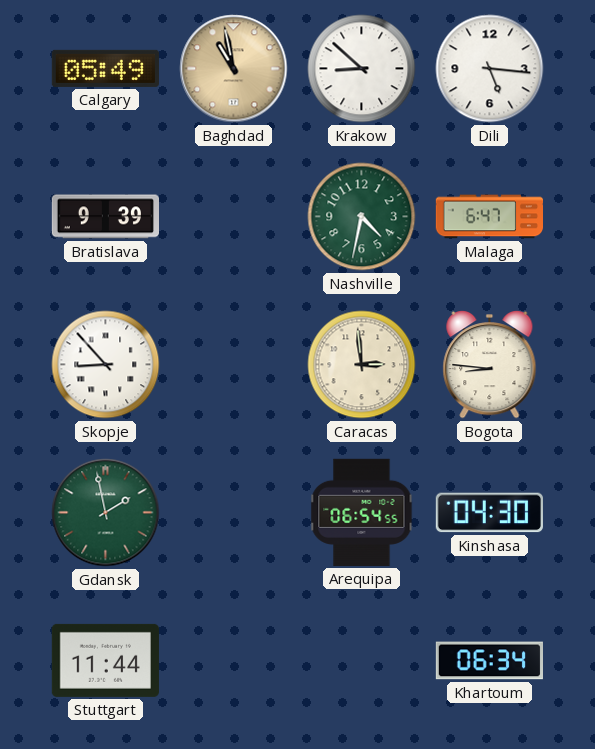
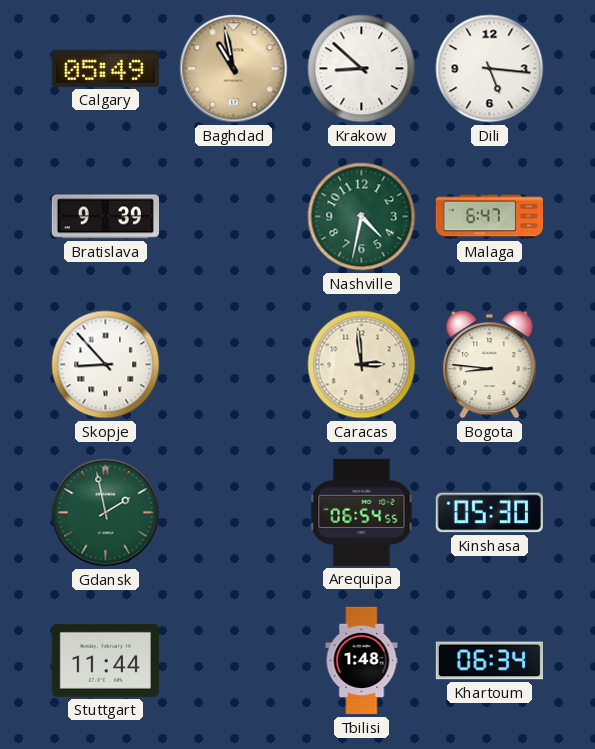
Kinshasa: 04:30 -> 05:30 (489, 513)
Tbilisi: none -> 1:48 (362, 661)
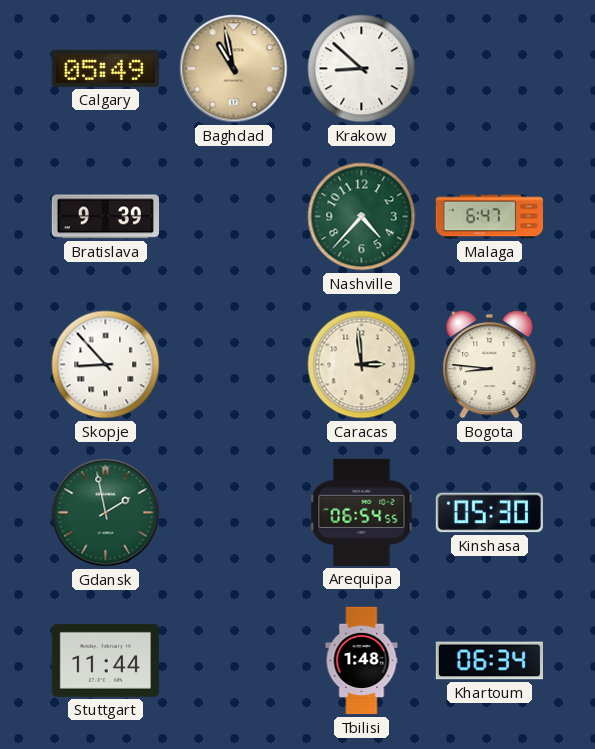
Dili: 5:16 -> none (490, 69)
Nashville: 4:32 -> 4:37 (362, 217)
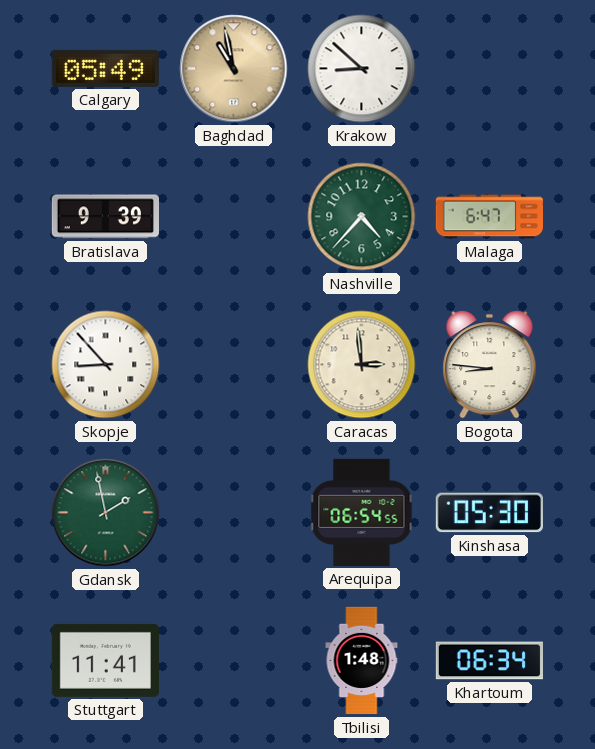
Stuttgart: 11:44 -> 11:41 (105, 660)
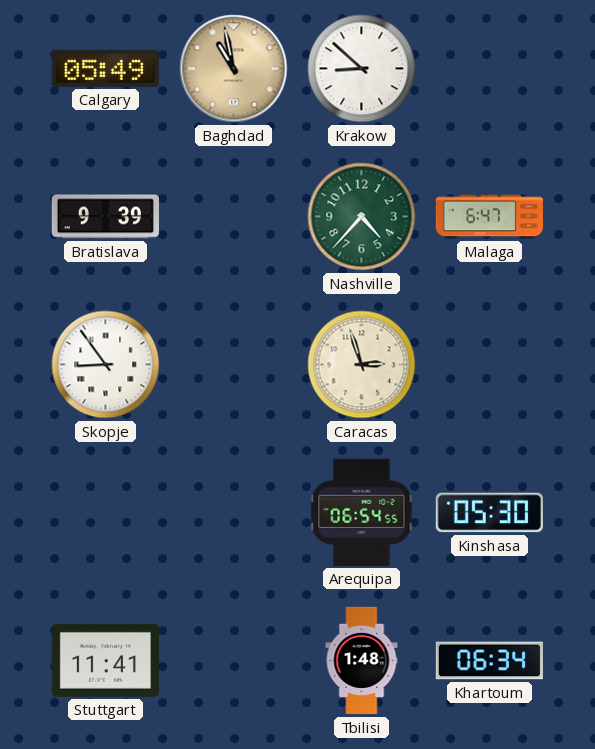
Skopje: 8:53 -> 8:54 (106, 365)
Caracas: 2:59 -> 2:57 (362, 365)
Bogota: 8:46 -> none (490, 364)
Gdansk: 1:58 -> none (106, 513)
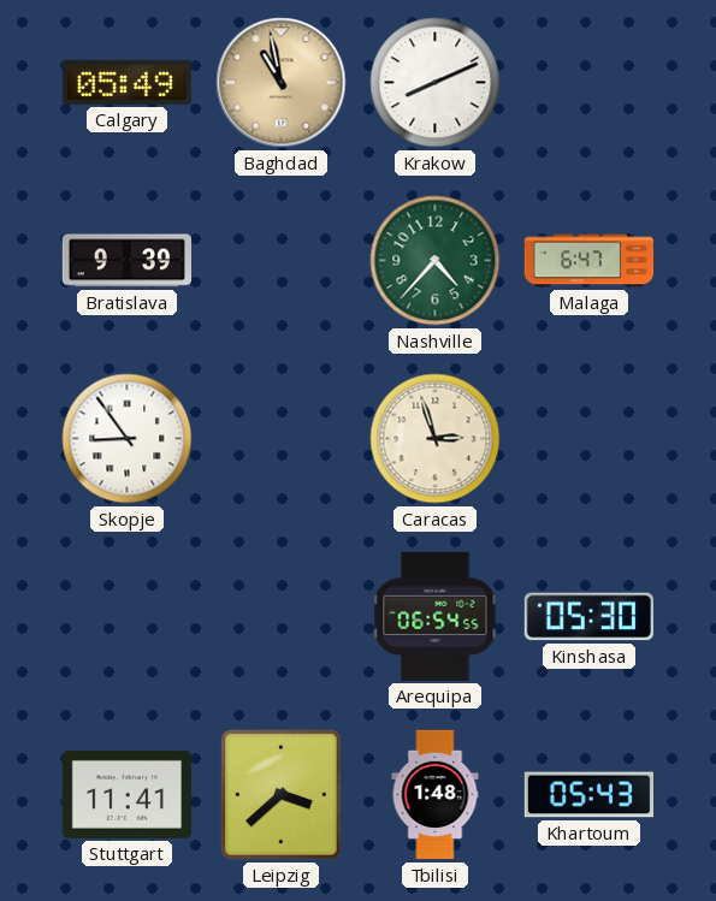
Krakow: 8:52 -> 8:11 (436, 83)
Leipzig: none -> 3:38 (282, 795)
Khartoum: 06:34 -> 05:43 (588, 795)
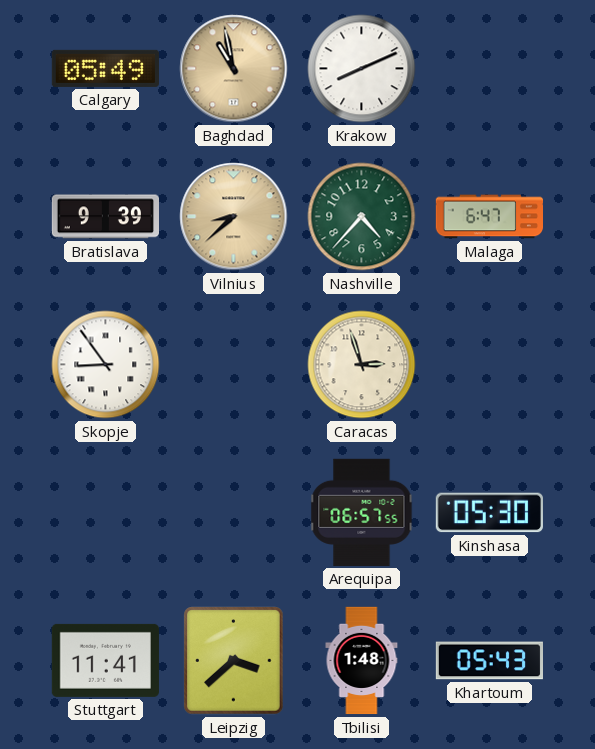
Vilnius: none -> 8:38 (234, 217)
Arequipa: 06:54 -> 06:57 (362, 512)
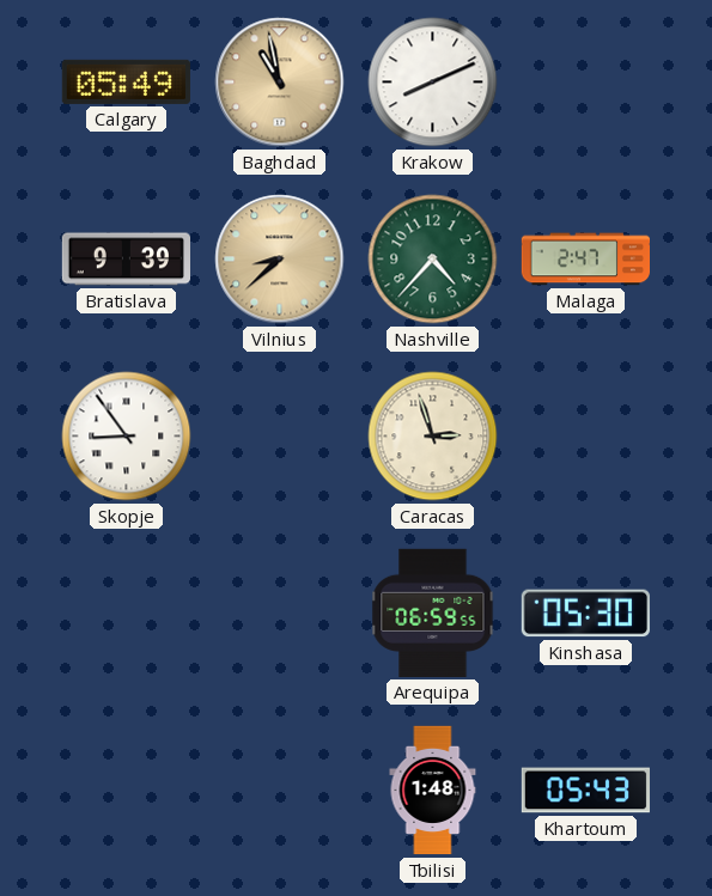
Malaga: 6:47 -> 2:47 (585, 260)
Arequipa: 06:57 -> 06:59 (433, 612)
Stuttgart: 11:41 -> none (105, 660)
Leipzig: 3:38 -> none (234, 661)
